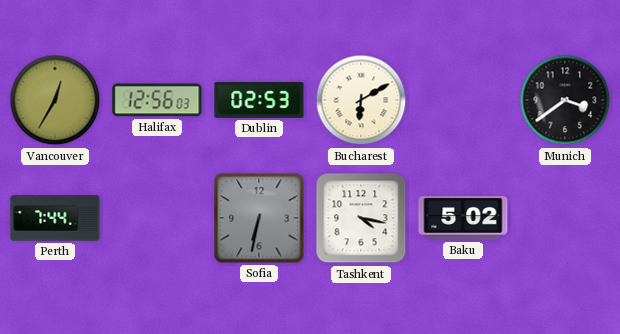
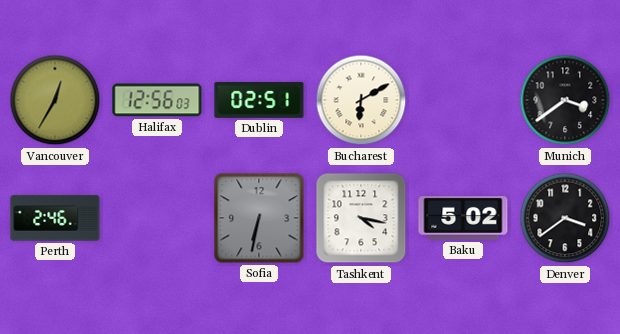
Dublin: 02:53 -> 02:51 (259, 101)
Perth: 7:44 -> 2:46 (55, 218)
Denver: none -> 3:39 (565, 218)
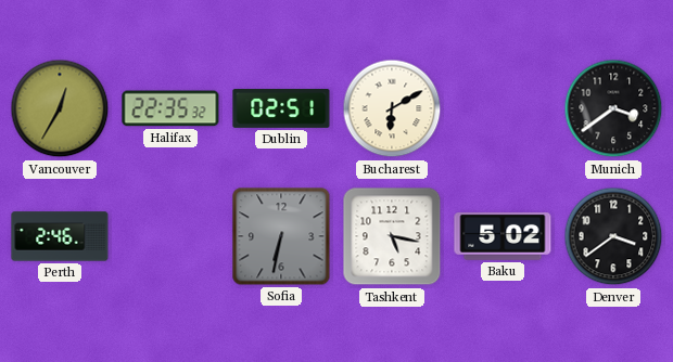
Halifax: 12:56 -> 22:35 (170, 108)
Tashkent: 4:17 -> 5:17 (392, 236)
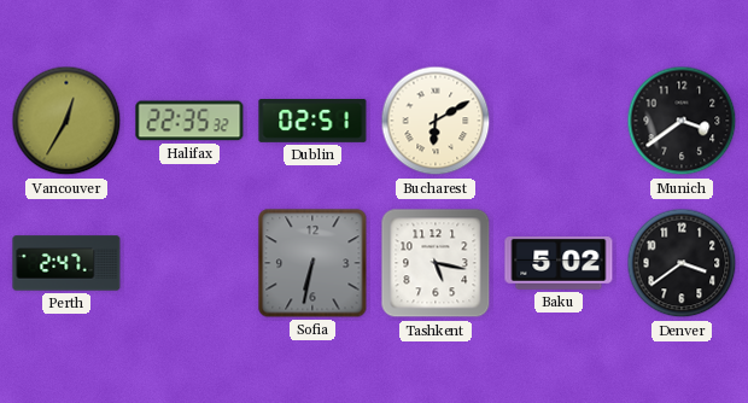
Perth: 2:46 -> 2:47 (66, 263)
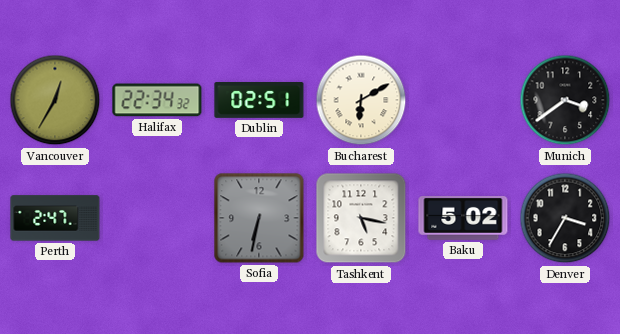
Halifax: 22:35 -> 22:34 (157, 100)
Denver: 3:39 -> 3:35 (565, 218)
